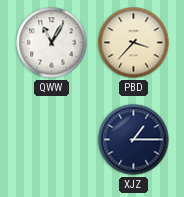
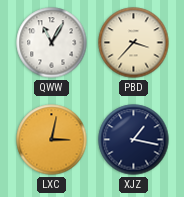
LXC: none -> 3:02 (52, 140)
XJZ: 1:15 -> 1:17 (134, 140)
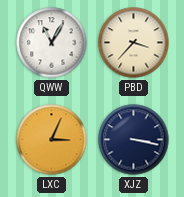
LXC: 3:02 -> 3:04 (52, 140)
XJZ: 1:17 -> 3:17 (134, 140)
